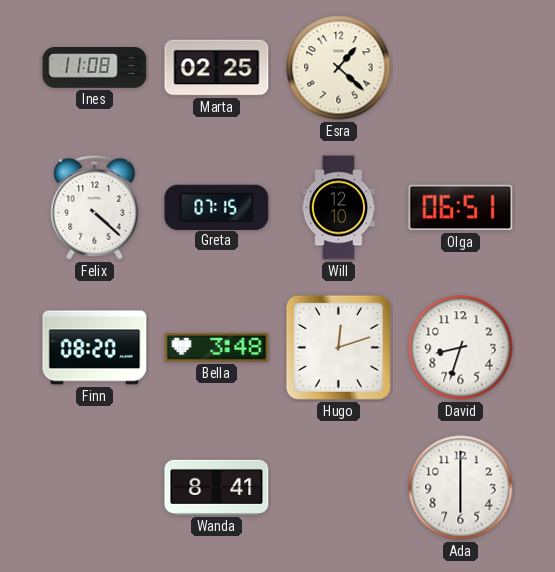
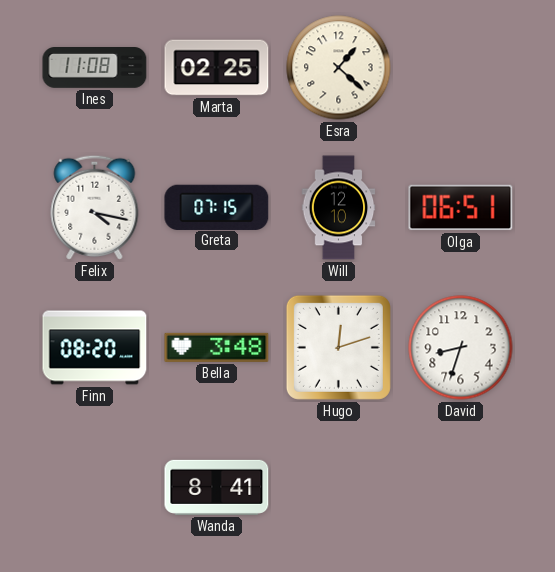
Felix: 4:22 -> 4:17 (95, 207)
Ada: 6:00 -> none (461, 488)
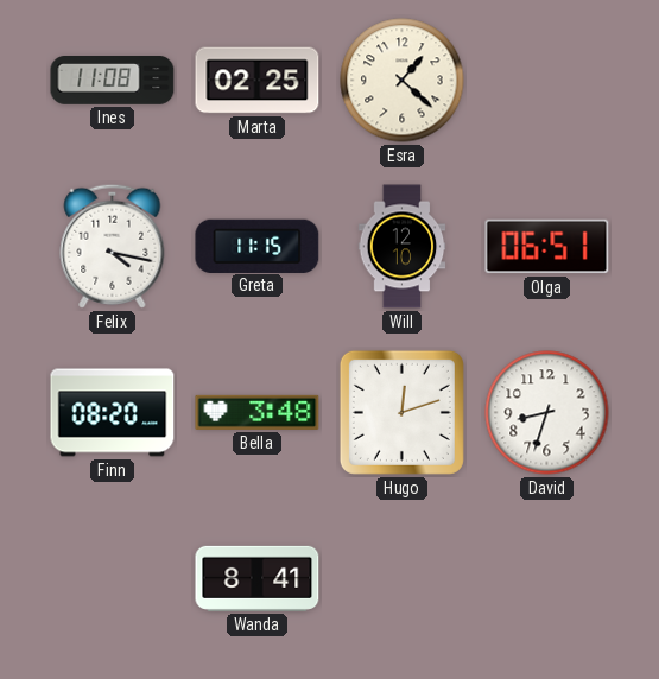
Greta: 07:15 -> 11:15 (258, 246)
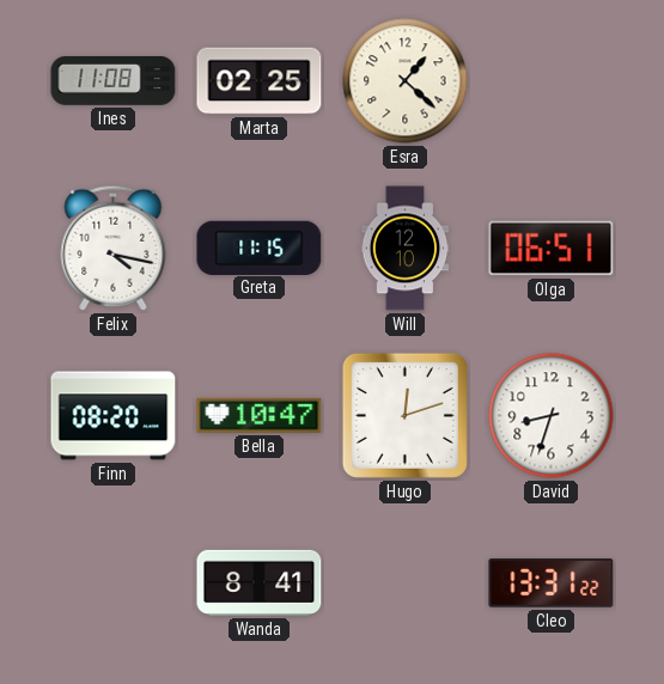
Bella: 3:48 -> 10:47 (260, 415)
Cleo: none -> 13:31 (552, 584)
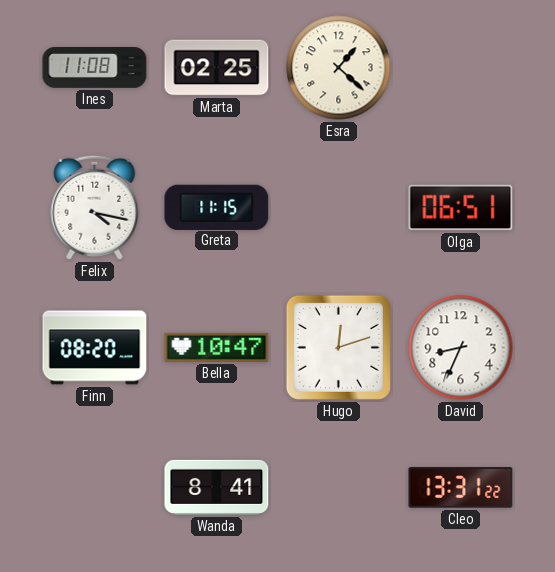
Will: 12:10 -> none (406, 249)
David: 8:33 -> 8:34 (461, 348)
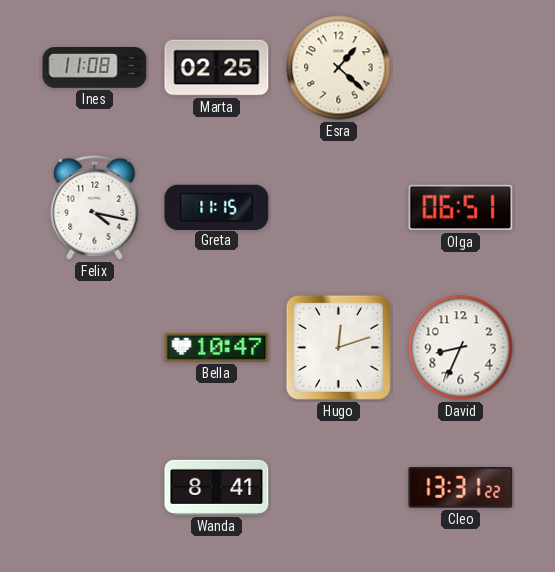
Finn: 08:20 -> none (95, 348)
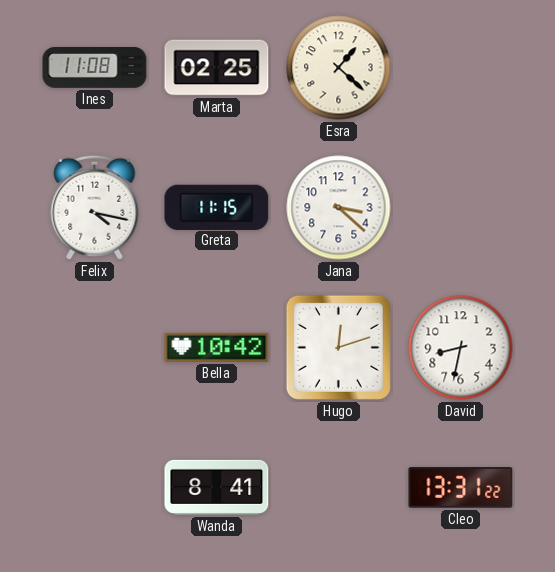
Jana: none -> 3:22 (339, 208)
Olga: 06:51 -> none (461, 208)
Bella: 10:47 -> 10:42 (217, 347)
David: 8:34 -> 8:32 (461, 348)
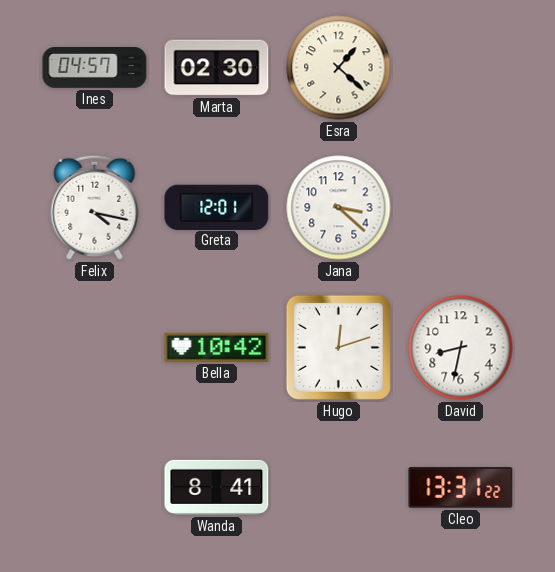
Ines: 11:08 -> 04:57 (95, 68)
Marta: 02:25 -> 02:30 (217, 68)
Greta: 11:15 -> 12:01 (217, 207)
